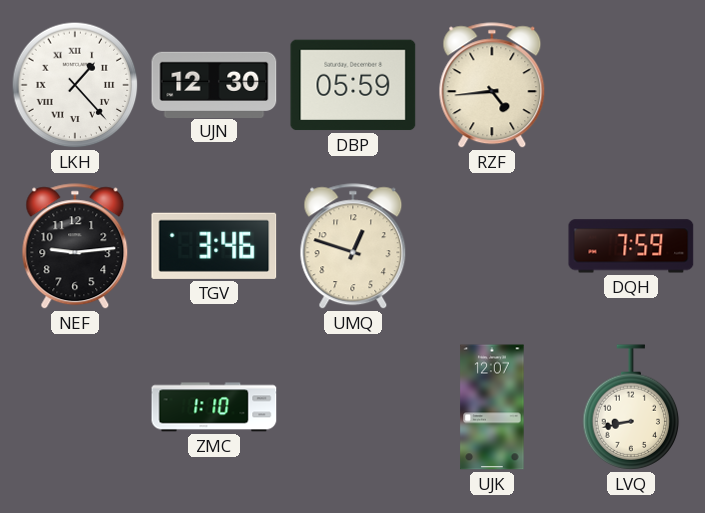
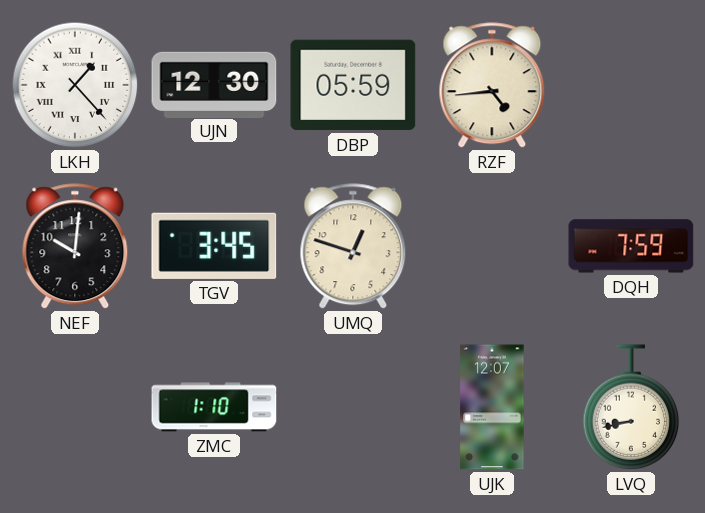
NEF: 9:14 -> 10:01 (75, 247)
TGV: 3:46 -> 3:45 (214, 246)
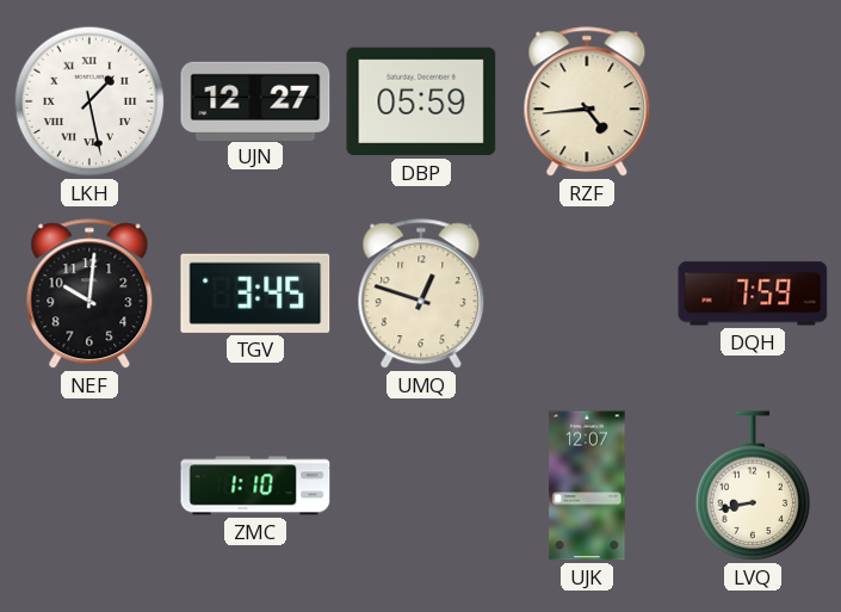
LKH: 1:23 -> 1:28 (89, 101)
UJN: 12:30 -> 12:27 (255, 100)
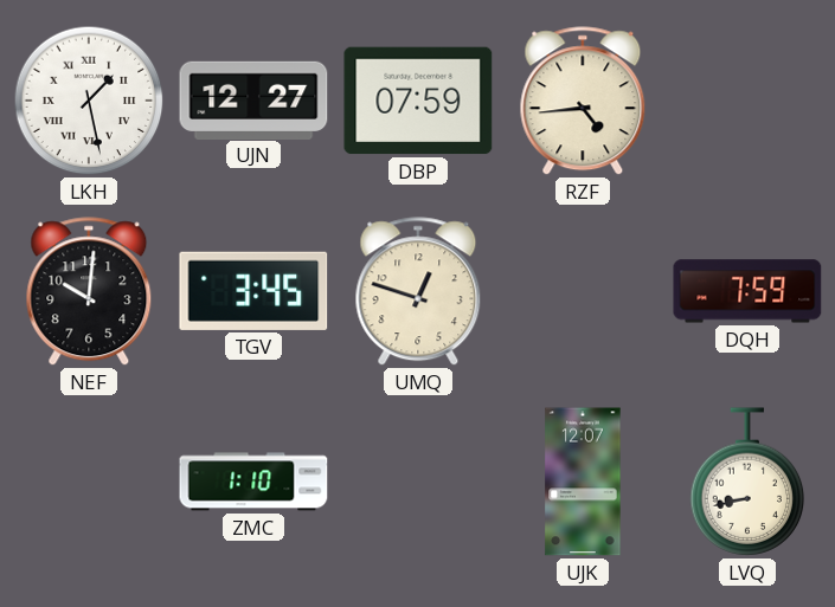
DBP: 05:59 -> 07:59 (418, 101)
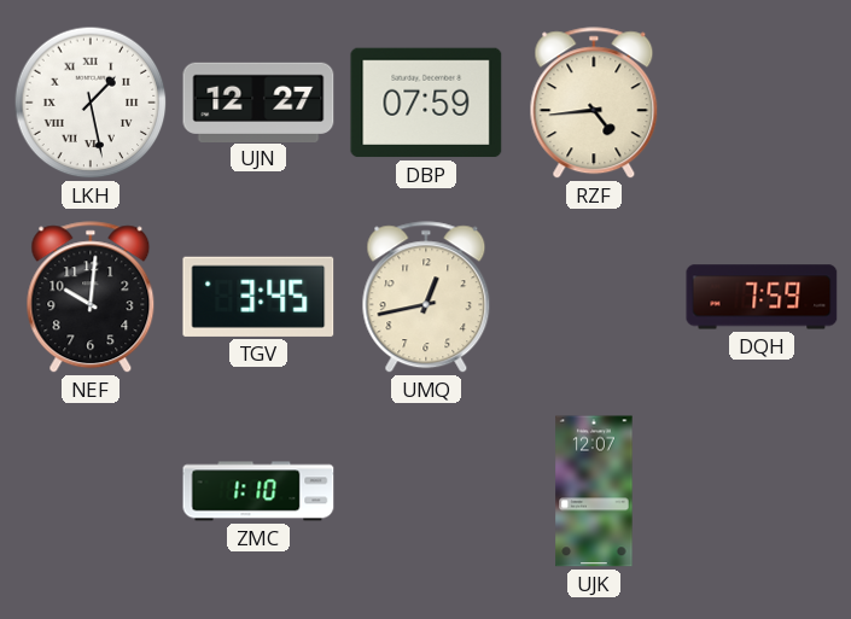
UMQ: 12:48 -> 12:43 (426, 298)
LVQ: 8:43 -> none (747, 482)
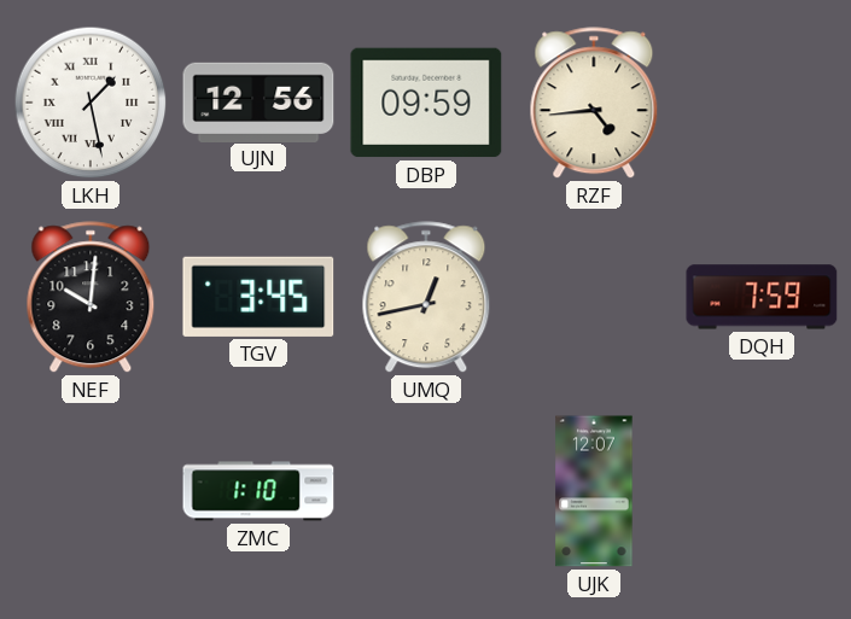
UJN: 12:27 -> 12:56 (258, 101)
DBP: 07:59 -> 09:59 (426, 103)
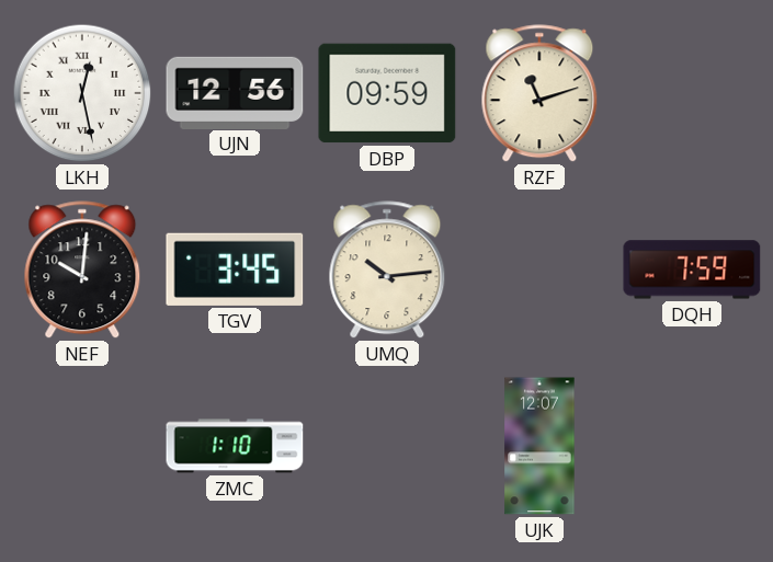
LKH: 1:28 -> 12:28 (82, 93)
RZF: 4:44 -> 11:12 (539, 94)
UMQ: 12:43 -> 10:14 (387, 271)
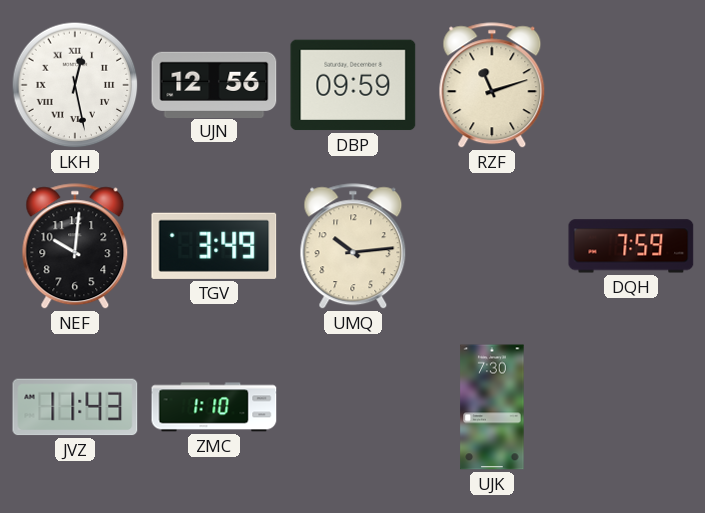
TGV: 3:45 -> 3:49 (214, 246)
JVZ: none -> 11:43 (75, 407)
UJK: 12:07 -> 7:30 (492, 407)
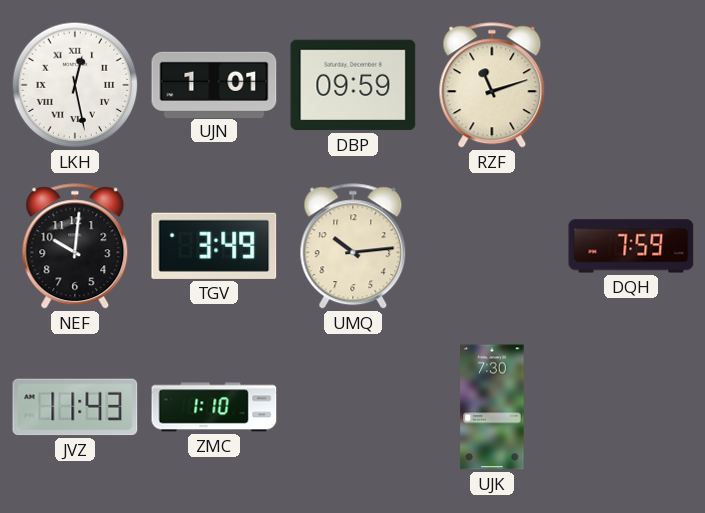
UJN: 12:56 -> 1:01 (214, 84)
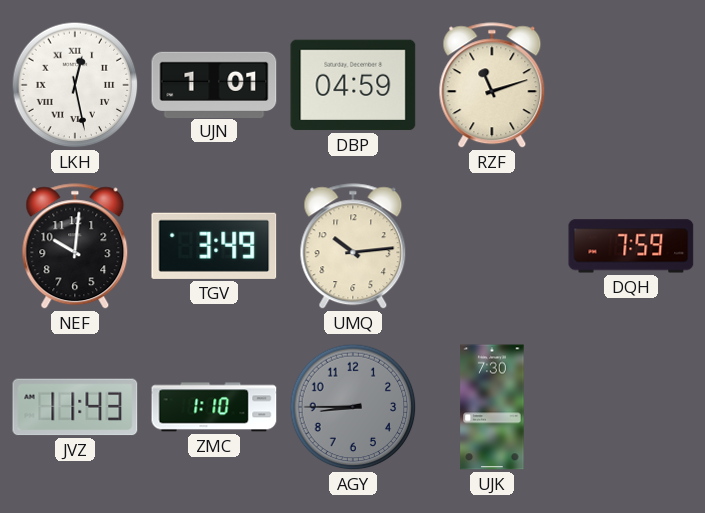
DBP: 09:59 -> 04:59 (353, 85)
AGY: none -> 8:45 (353, 407)
